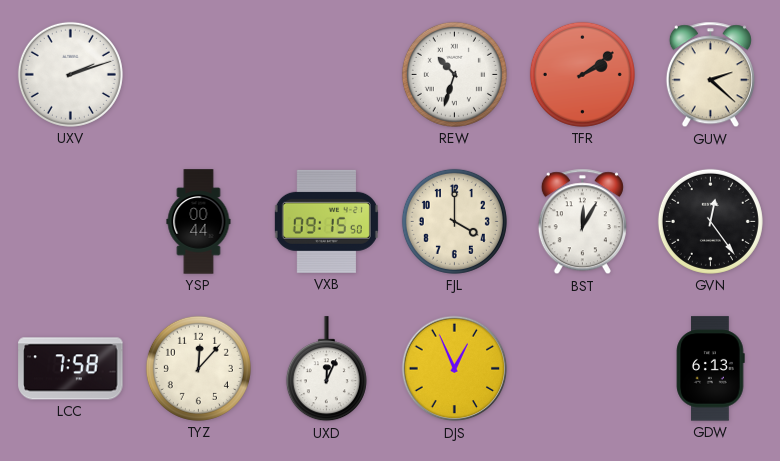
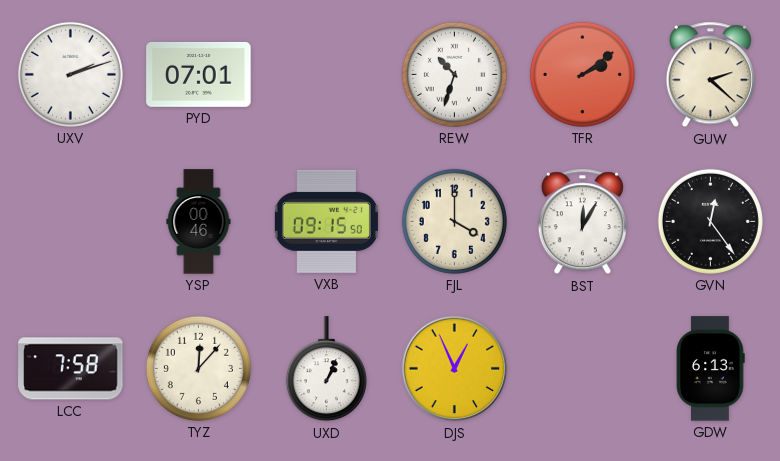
PYD: none -> 07:01 (199, 74)
YSP: 00:44 -> 00:46 (199, 222)
UXD: 12:04 -> 1:04 (326, 369)
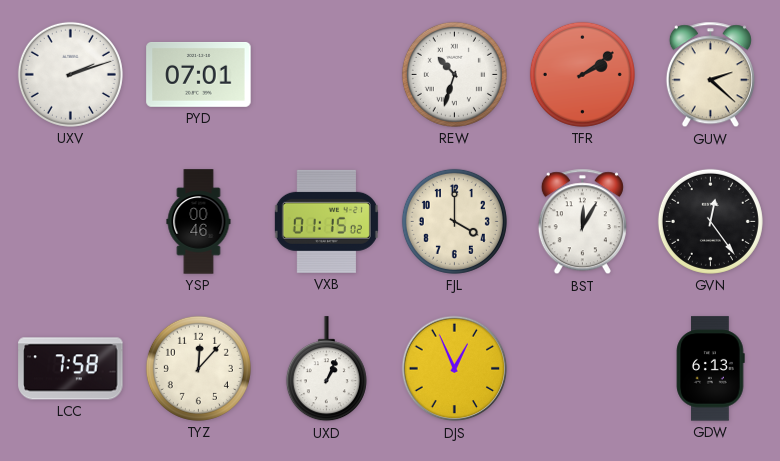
VXB: 09:15 -> 01:15 (326, 221)
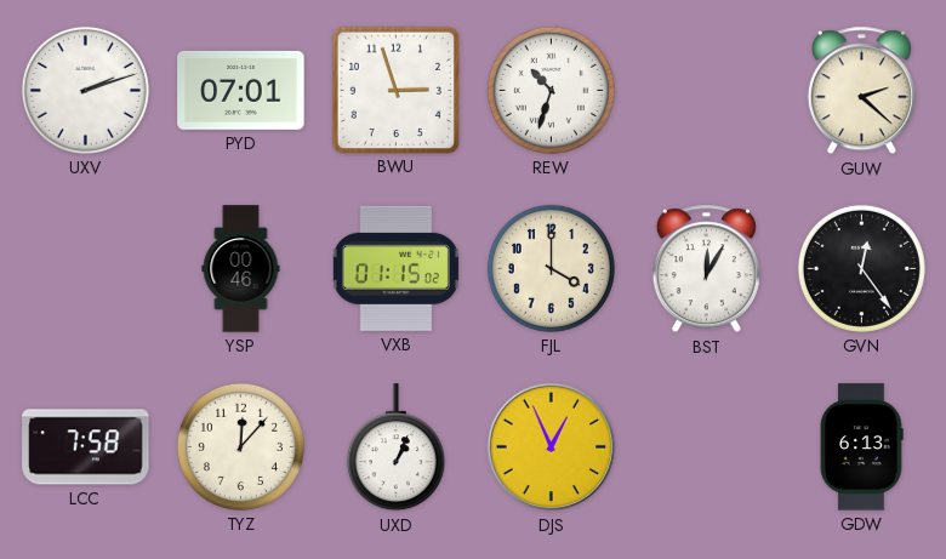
BWU: none -> 2:57 (395, 90)
TFR: 2:09 -> none (582, 74)
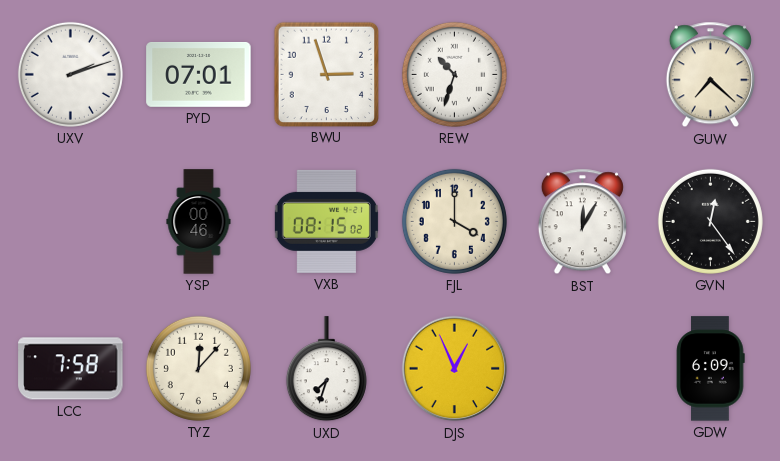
GUW: 2:22 -> 7:22 (710, 75)
VXB: 01:15 -> 08:15 (326, 221)
UXD: 1:04 -> 7:33 (326, 369)
GDW: 6:13 -> 6:09 (710, 369)
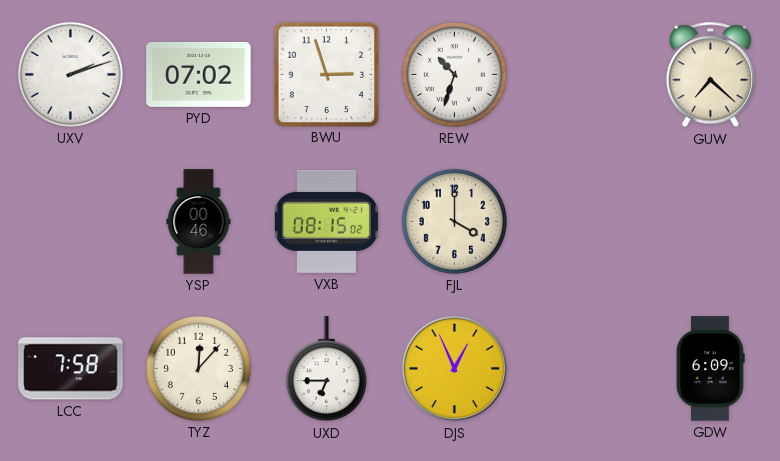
PYD: 07:01 -> 07:02 (199, 74)
BST: 12:05 -> none (582, 222)
GVN: 12:24 -> none (710, 221)
UXD: 7:33 -> 6:45 (326, 369)
